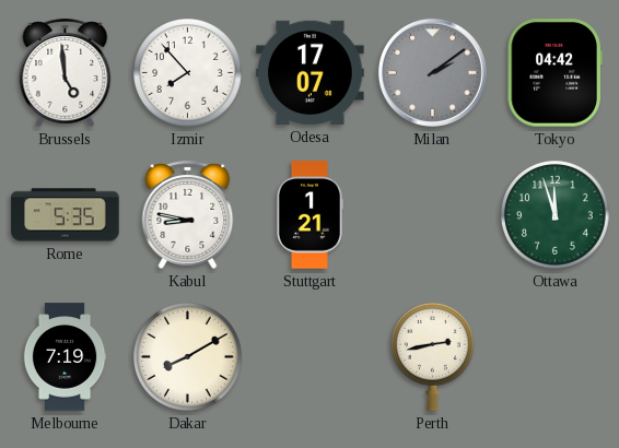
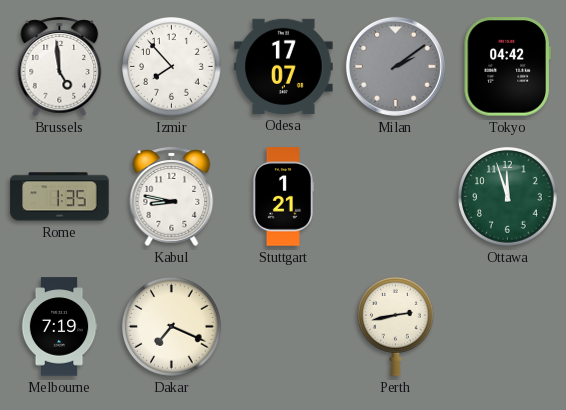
Rome: 5:35 -> 1:35 (60, 197)
Dakar: 8:10 -> 7:19 (172, 327)
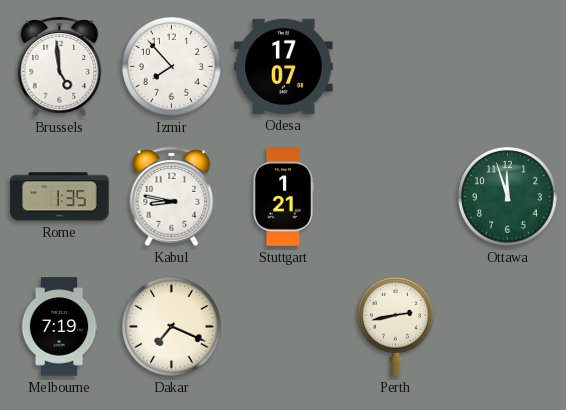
Milan: 2:09 -> none (395, 66)
Tokyo: 04:42 -> none (507, 67)
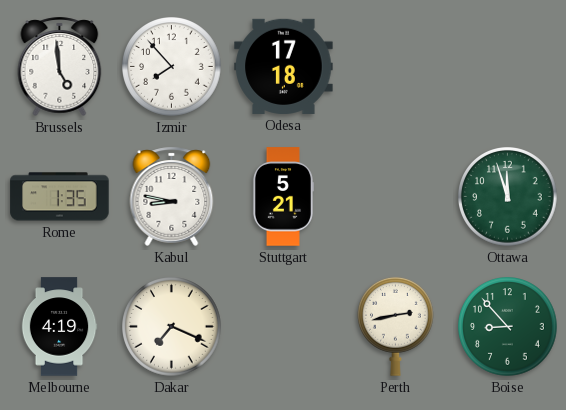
Odesa: 17:07 -> 17:18 (284, 66)
Stuttgart: 1:21 -> 5:21 (282, 197)
Melbourne: 7:19 -> 4:19 (59, 327)
Boise: none -> 8:53 (508, 327)
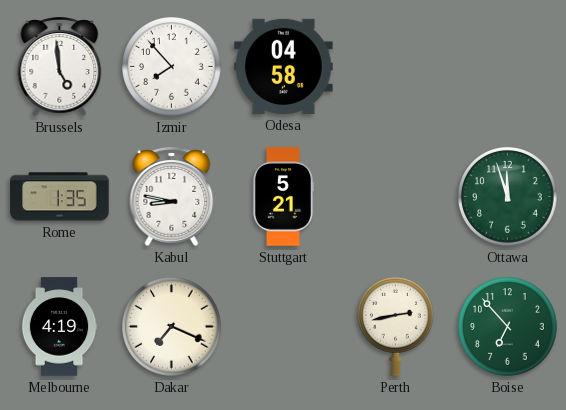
Odesa: 17:18 -> 04:58 (284, 66)
Boise: 8:53 -> 6:53 (508, 327)
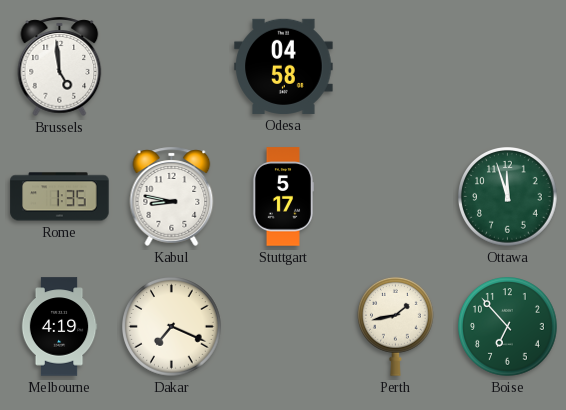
Izmir: 7:53 -> none (172, 67)
Stuttgart: 5:21 -> 5:17 (282, 197)
Perth: 2:43 -> 1:43 (396, 326)
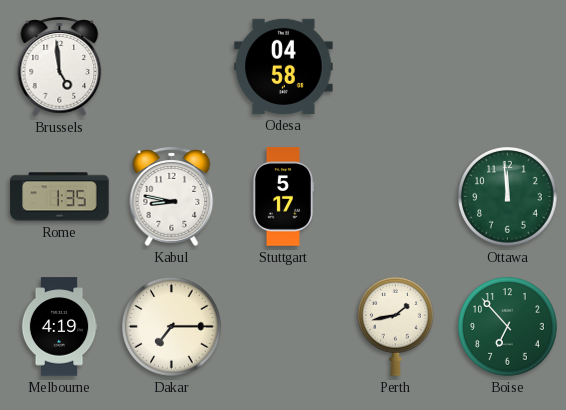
Ottawa: 11:57 -> 11:59 (508, 197)
Dakar: 7:19 -> 7:15 (172, 327)
